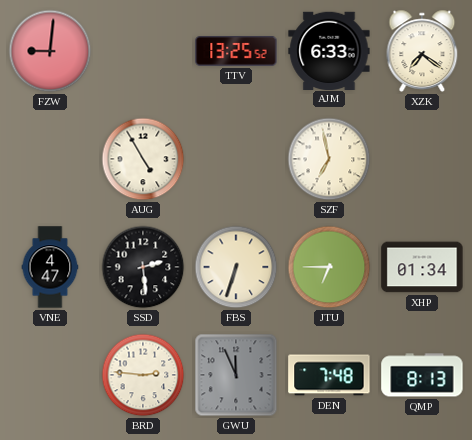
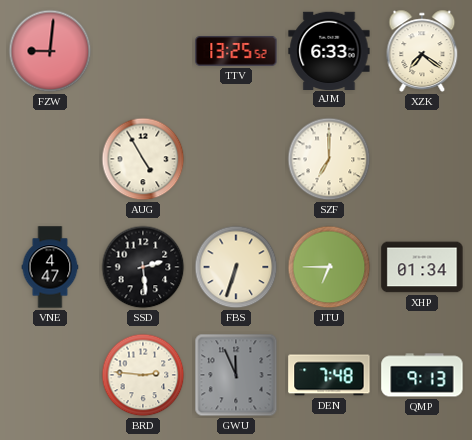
SZF: 6:58 -> 7:00 (329, 159)
QMP: 8:13 -> 9:13 (422, 375)
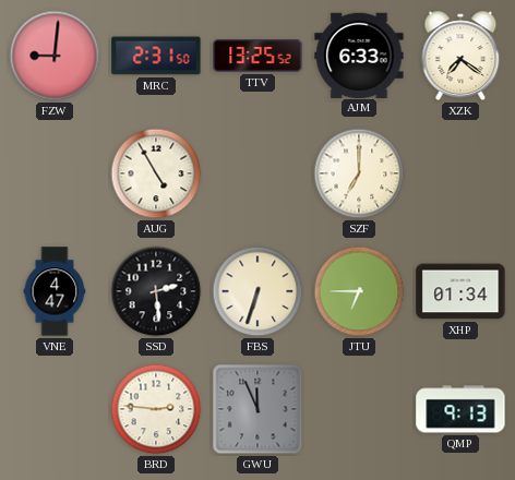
MRC: none -> 2:31 (156, 56)
DEN: 7:48 -> none (329, 375)
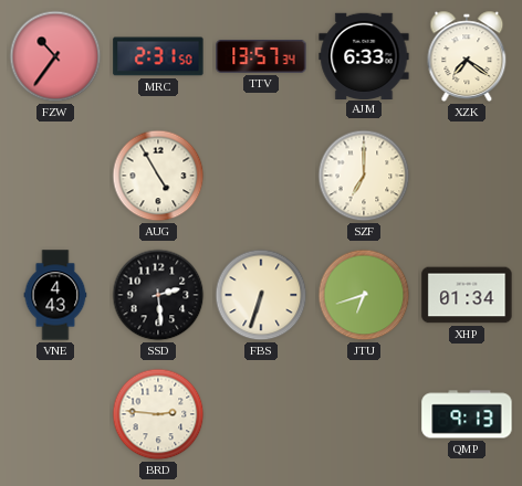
FZW: 9:01 -> 10:36 (55, 56)
TTV: 13:25 -> 13:57 (261, 57)
VNE: 4:47 -> 4:43 (55, 295)
JTU: 6:45 -> 6:42 (364, 295)
GWU: 11:56 -> none (257, 409)
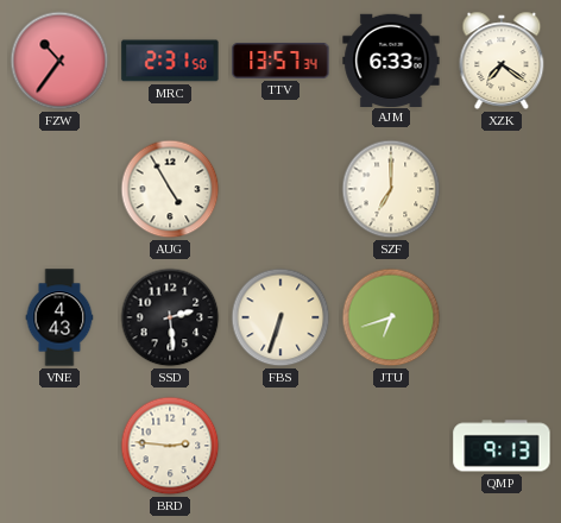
XHP: 01:34 -> none (467, 295)
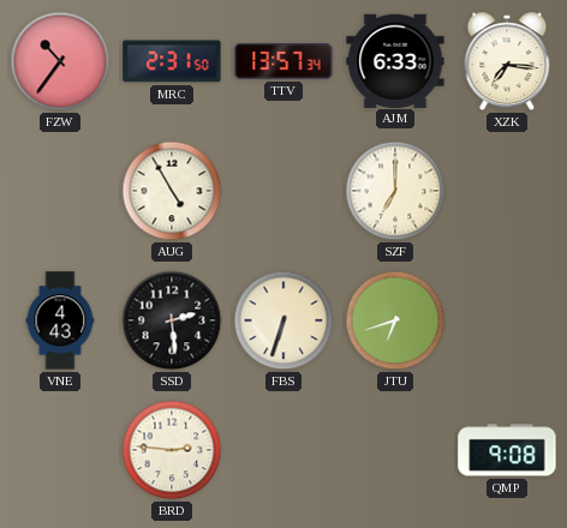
XZK: 7:21 -> 7:16 (507, 61)
QMP: 9:13 -> 9:08 (507, 450)
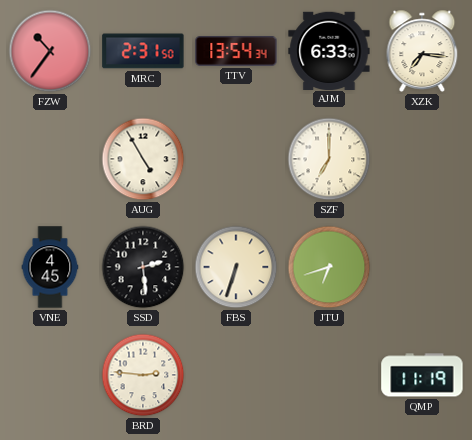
TTV: 13:57 -> 13:54 (236, 52)
VNE: 4:43 -> 4:45 (50, 267)
QMP: 9:08 -> 11:19 (422, 375)
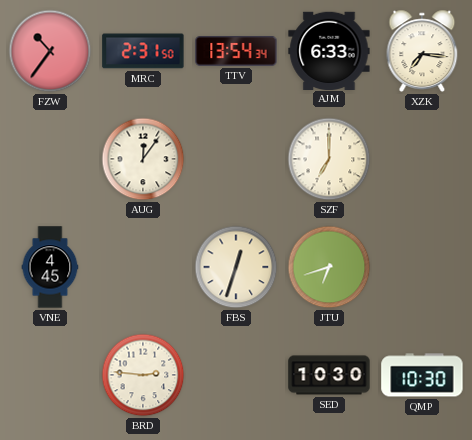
AUG: 4:55 -> 12:06 (143, 159)
SSD: 2:29 -> none (143, 267)
FBS: 6:33 -> 12:33 (236, 267)
SED: none -> 10:30 (329, 375)
QMP: 11:19 -> 10:30 (422, 375)
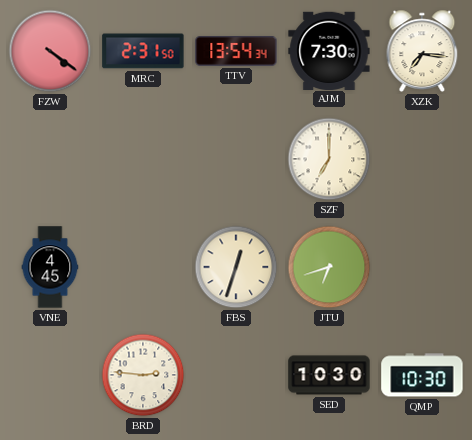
FZW: 10:36 -> 4:21 (50, 51)
AJM: 6:33 -> 7:30 (329, 50)
AUG: 12:06 -> none (143, 159)
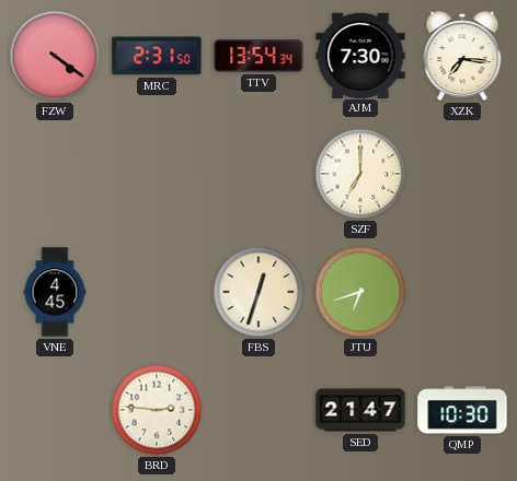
SED: 10:30 -> 21:47 (360, 410)
